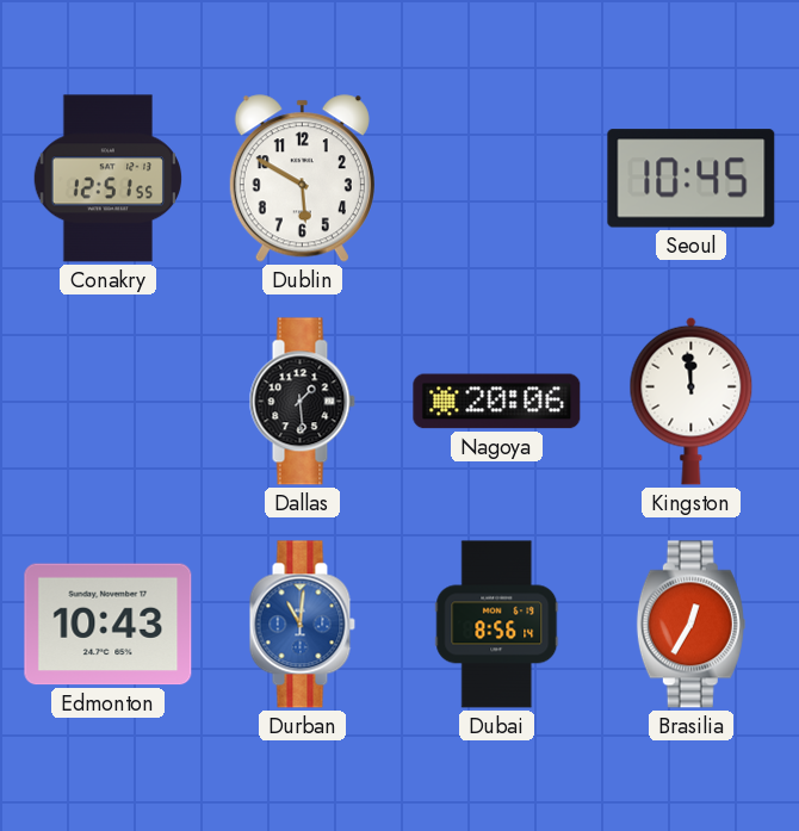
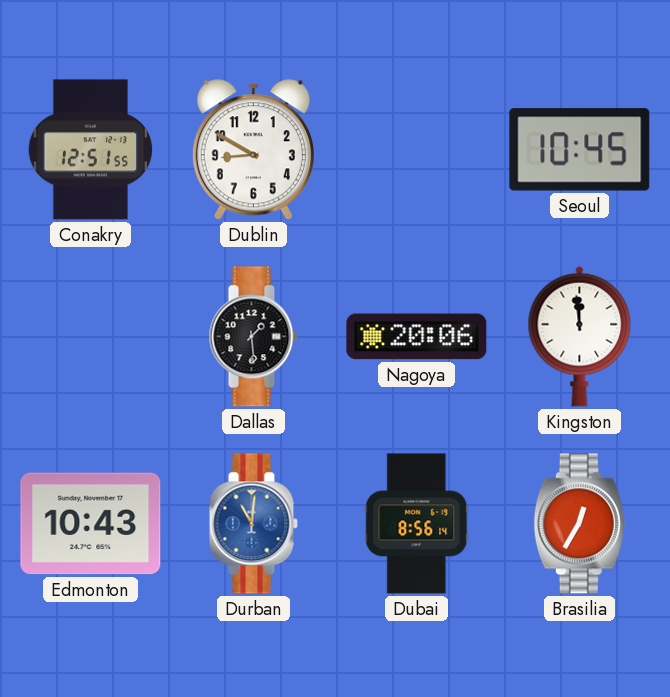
Dublin: 5:50 -> 8:50 (253, 150)
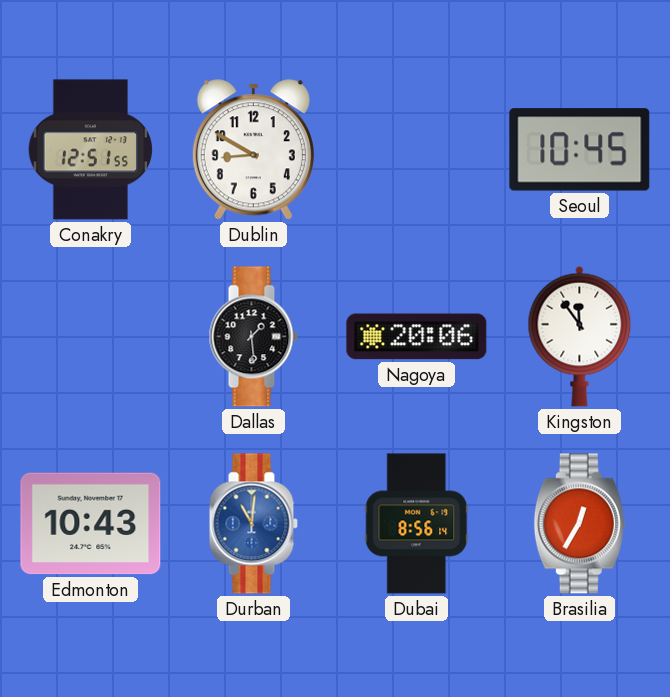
Kingston: 11:59 -> 11:54 (580, 336)
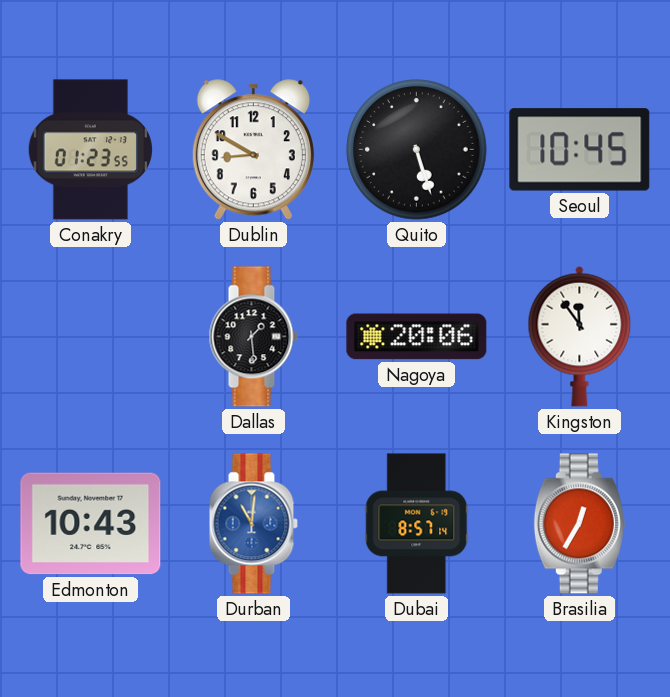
Conakry: 12:51 -> 01:23 (90, 150)
Quito: none -> 5:27 (417, 150)
Dubai: 8:56 -> 8:57 (417, 524)
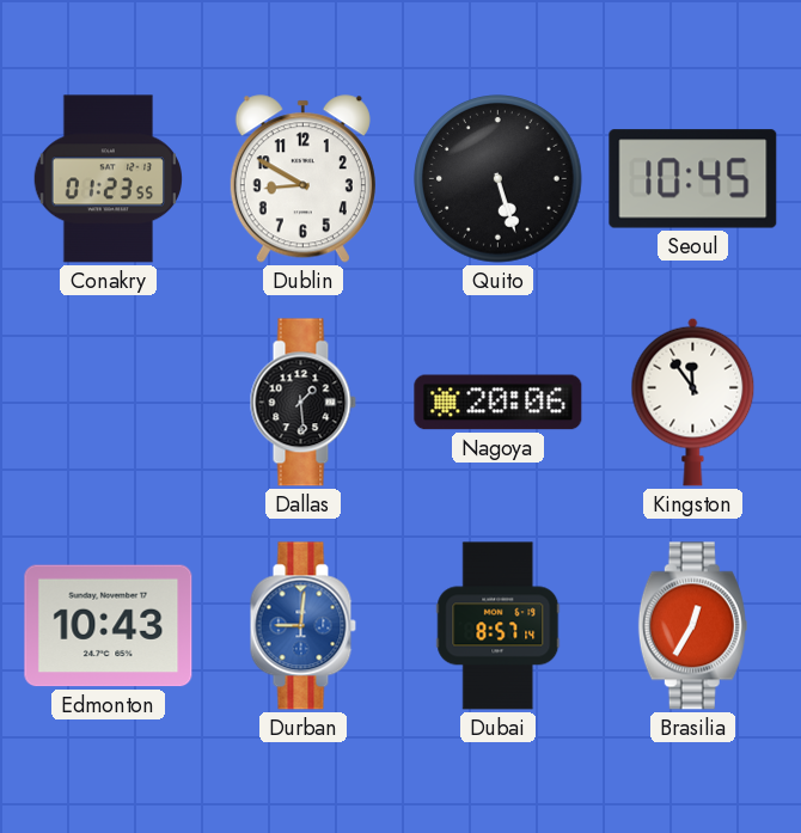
Durban: 11:01 -> 9:01 (302, 626)
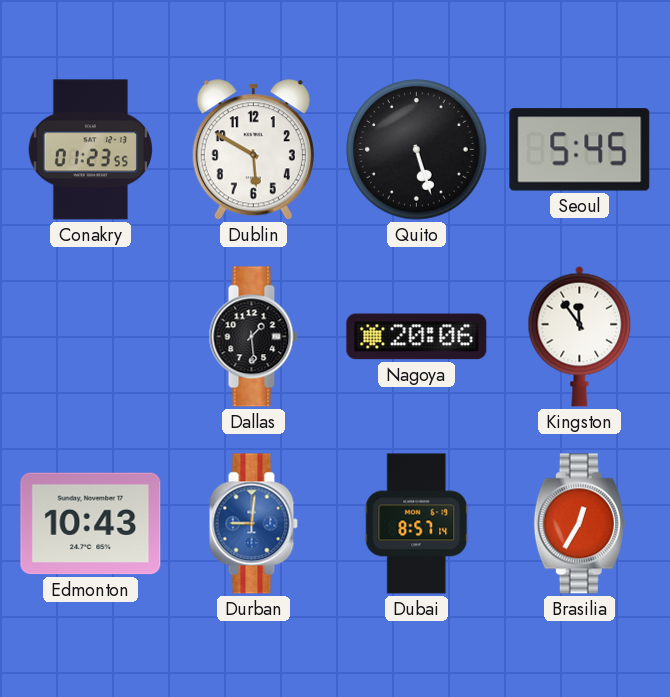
Dublin: 8:50 -> 5:50 (253, 150)
Seoul: 10:45 -> 5:45 (580, 150)
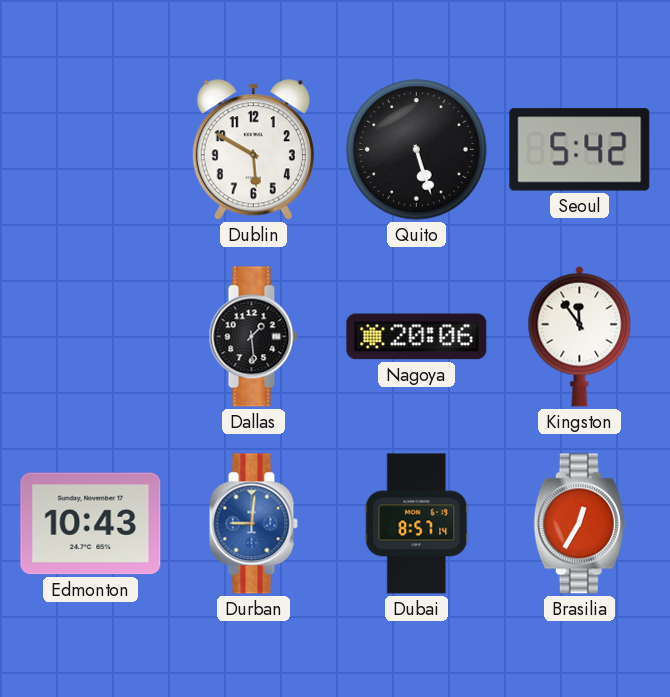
Conakry: 01:23 -> none (90, 150)
Seoul: 5:45 -> 5:42 (580, 150)
